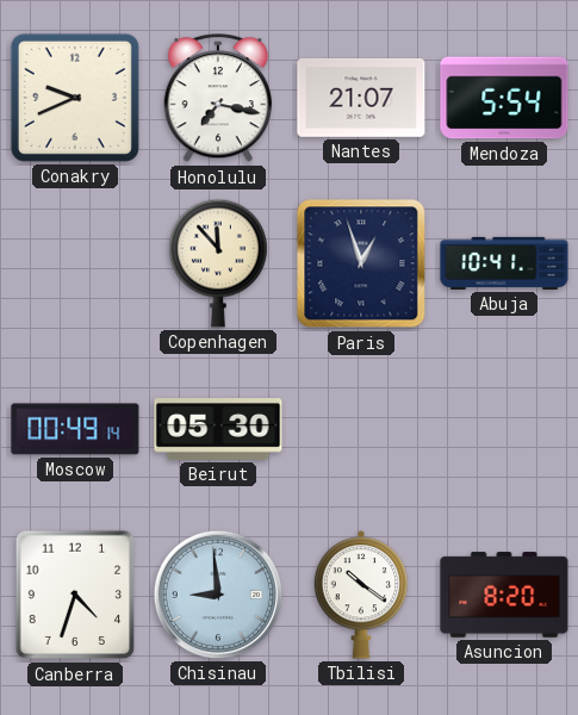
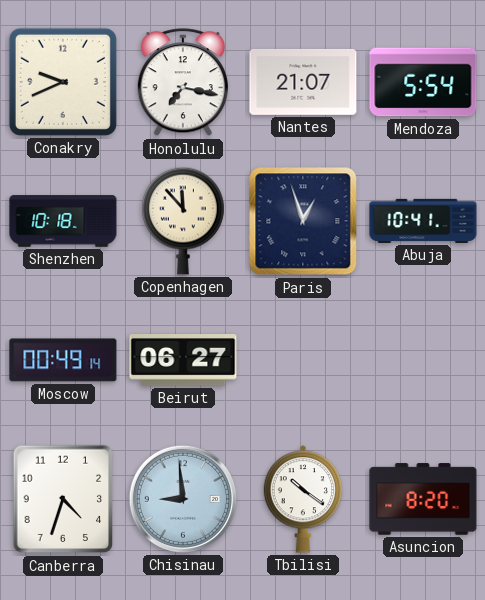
Shenzhen: none -> 10:18 (63, 221)
Beirut: 05:30 -> 06:27 (183, 361)
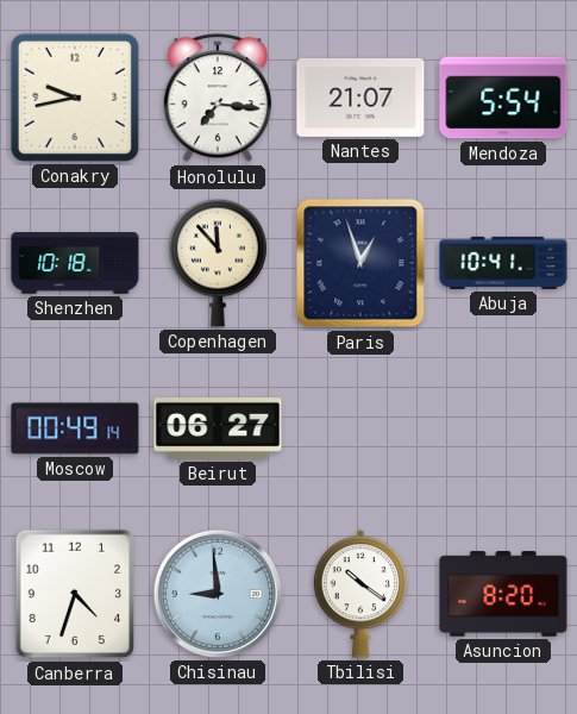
Conakry: 9:41 -> 9:43 (75, 98)
Honolulu: 7:17 -> 7:16 (217, 99)
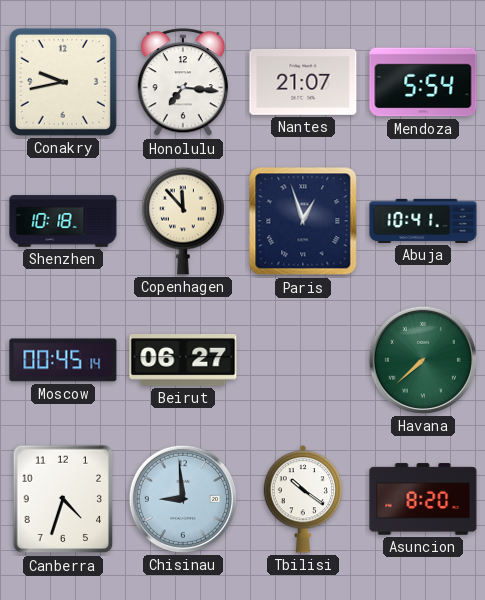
Moscow: 00:49 -> 00:45 (63, 360)
Havana: none -> 7:38 (423, 360)
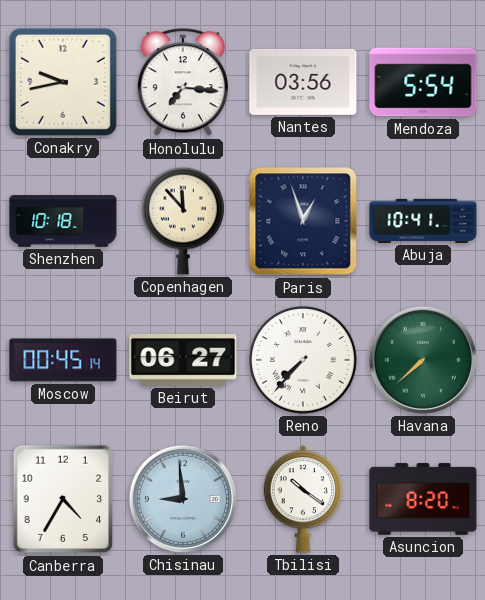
Nantes: 21:07 -> 03:56 (303, 82)
Reno: none -> 7:37 (303, 360)
Canberra: 4:33 -> 4:35 (63, 499)
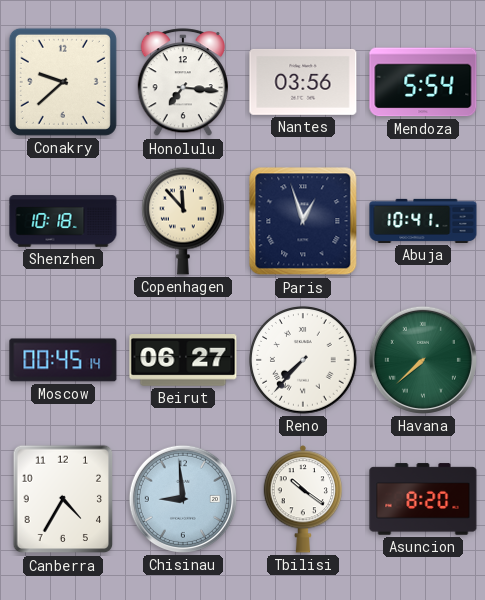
Conakry: 9:43 -> 9:38 (63, 82)
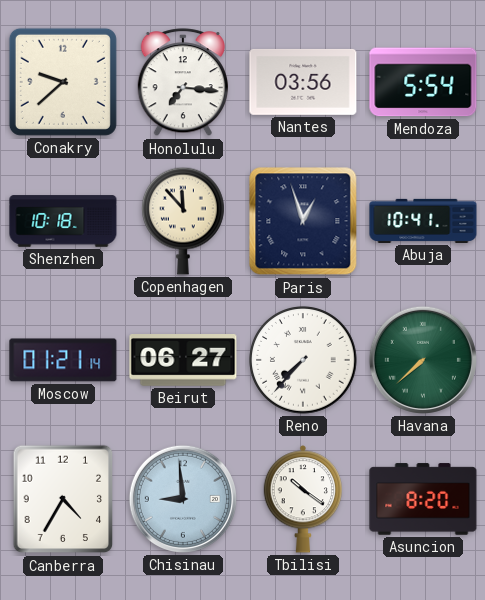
Moscow: 00:45 -> 01:21 (63, 360)
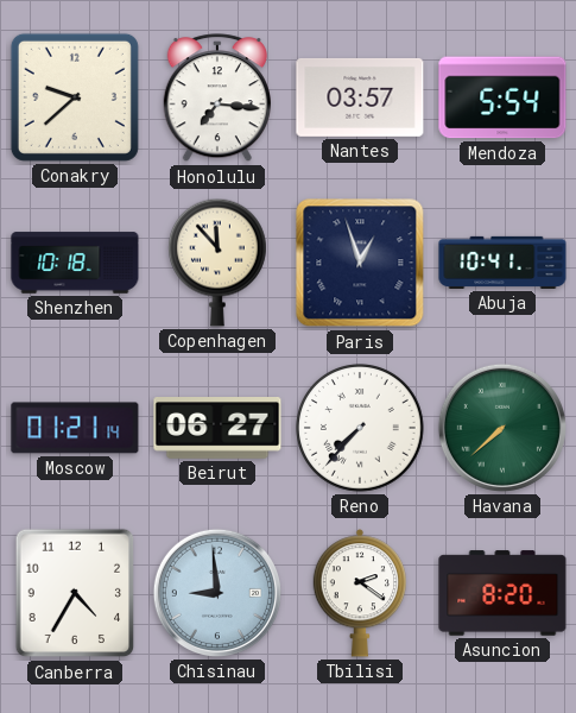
Nantes: 03:56 -> 03:57 (360, 97)
Tbilisi: 10:21 -> 2:21 (360, 593)
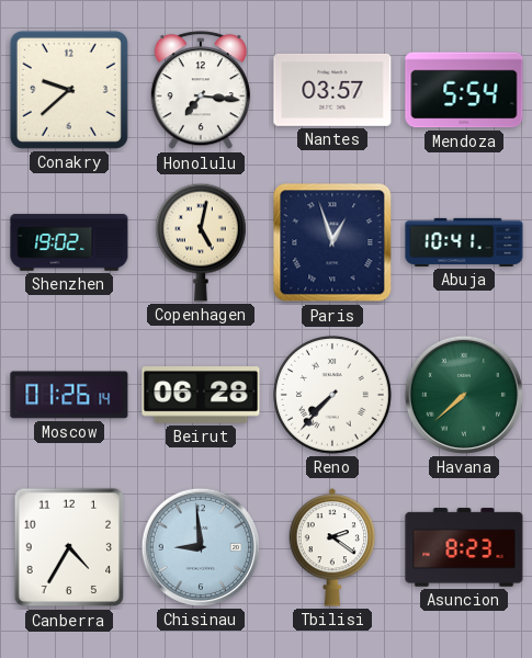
Shenzhen: 10:18 -> 19:02 (69, 242)
Copenhagen: 11:53 -> 5:02 (202, 242)
Moscow: 01:21 -> 01:26 (69, 395)
Beirut: 06:27 -> 06:28 (201, 396)
Asuncion: 8:20 -> 8:23 (464, 547)
